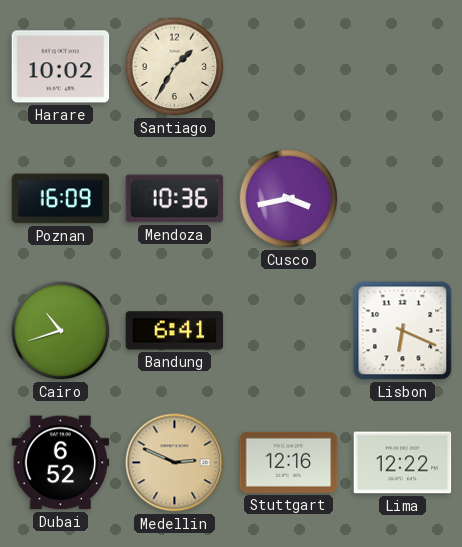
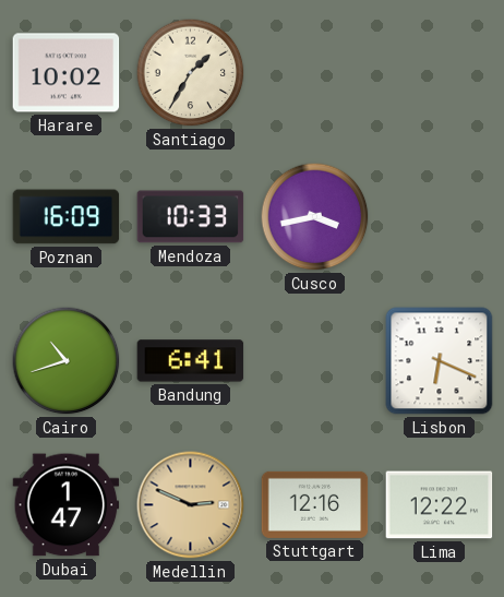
Mendoza: 10:36 -> 10:33 (191, 217)
Dubai: 6:52 -> 1:47 (67, 505)
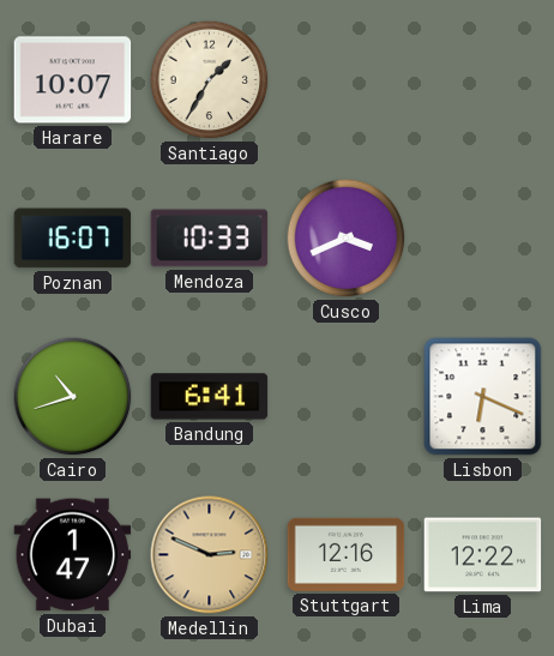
Harare: 10:02 -> 10:07 (73, 80)
Poznan: 16:09 -> 16:07 (73, 239)
Cusco: 3:43 -> 3:41 (347, 239)
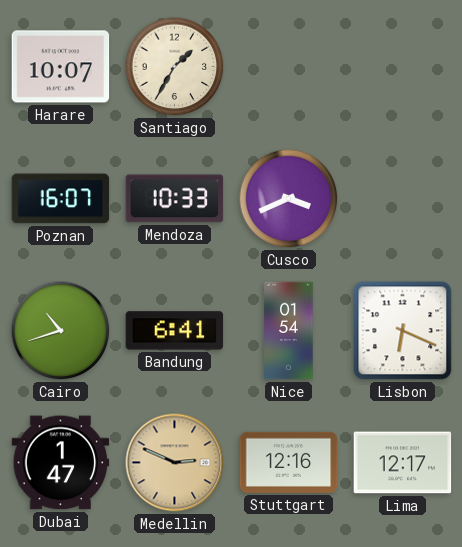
Nice: none -> 01:54 (289, 331)
Lima: 12:22 -> 12:17 (403, 463)
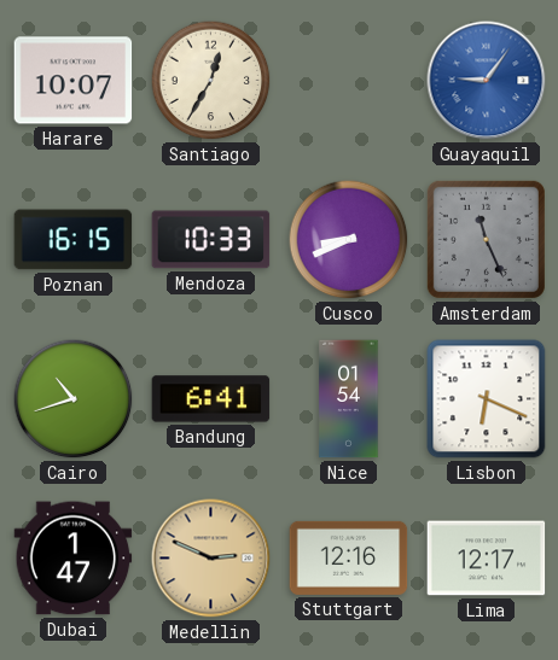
Santiago: 1:35 -> 12:35 (211, 81)
Guayaquil: none -> 9:06 (487, 81)
Poznan: 16:07 -> 16:15 (74, 240)
Cusco: 3:41 -> 8:41 (349, 240)
Amsterdam: none -> 11:26 (486, 239)
